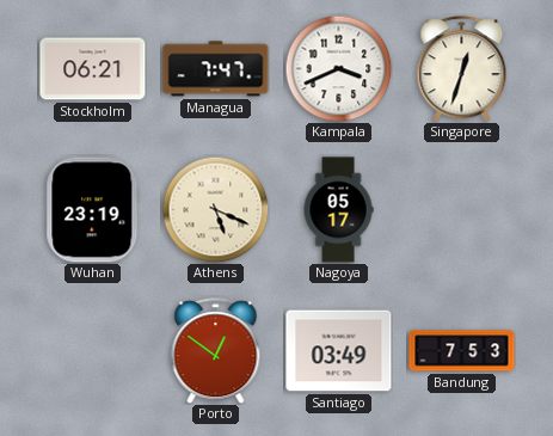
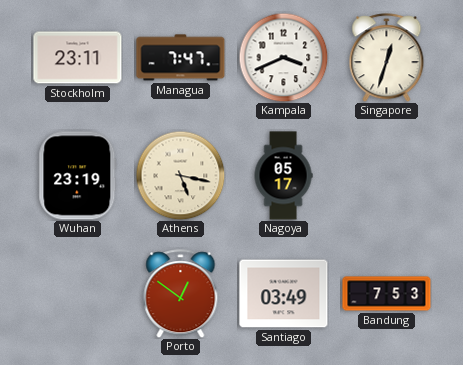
Stockholm: 06:21 -> 23:11 (78, 58)
Athens: 5:19 -> 5:17 (180, 175)
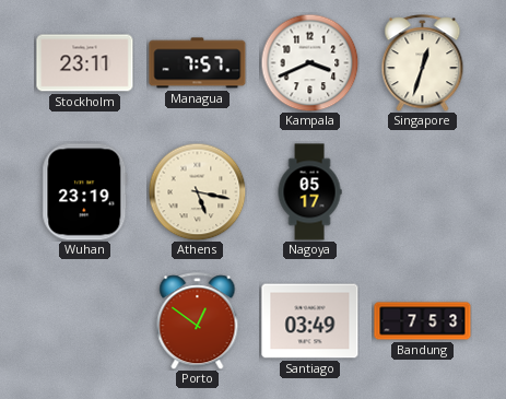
Managua: 7:47 -> 7:57 (198, 63)
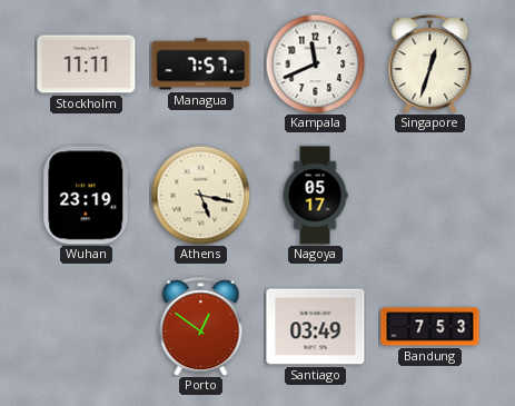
Stockholm: 23:11 -> 11:11 (87, 65)
Kampala: 3:41 -> 11:41 (315, 63)
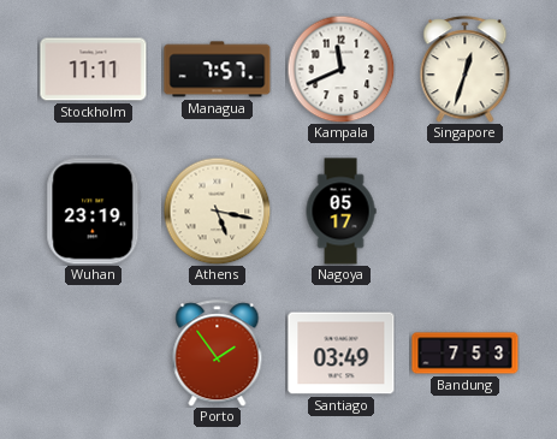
Porto: 12:51 -> 1:54 (218, 354)
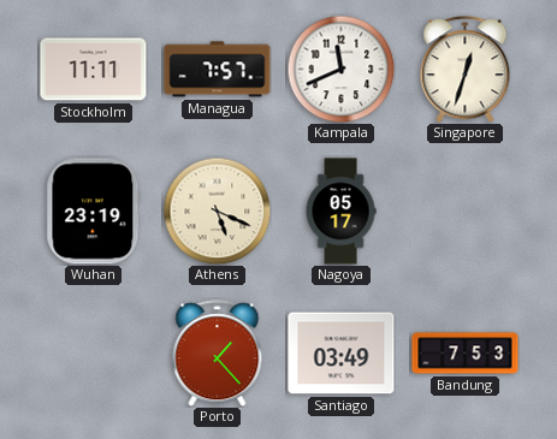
Athens: 5:17 -> 5:19 (217, 210)
Porto: 1:54 -> 1:23 (218, 354)
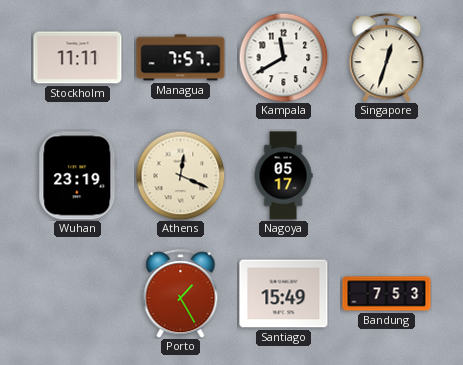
Kampala: 11:41 -> 11:40 (283, 57)
Athens: 5:19 -> 12:19 (180, 175)
Porto: 1:23 -> 1:25 (181, 294)
Santiago: 03:49 -> 15:49 (284, 294)
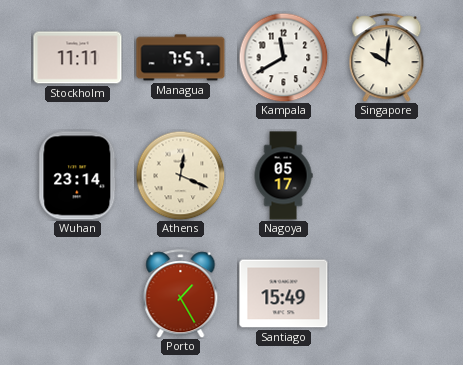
Singapore: 12:33 -> 10:01 (387, 58)
Wuhan: 23:19 -> 23:14 (78, 176)
Bandung: 7:53 -> none (387, 294)
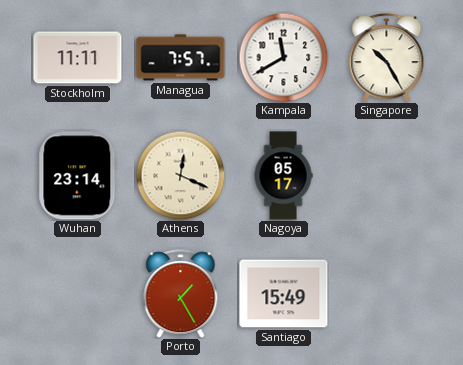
Singapore: 10:01 -> 10:25 (387, 58)
